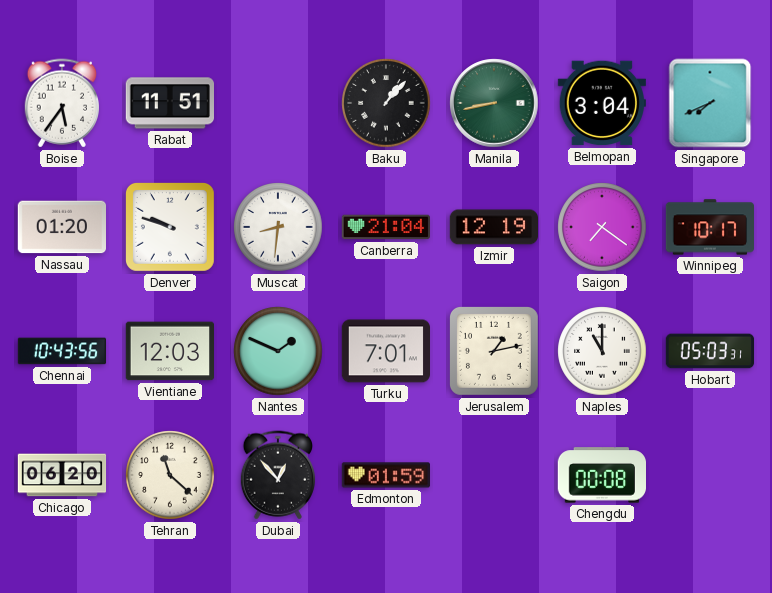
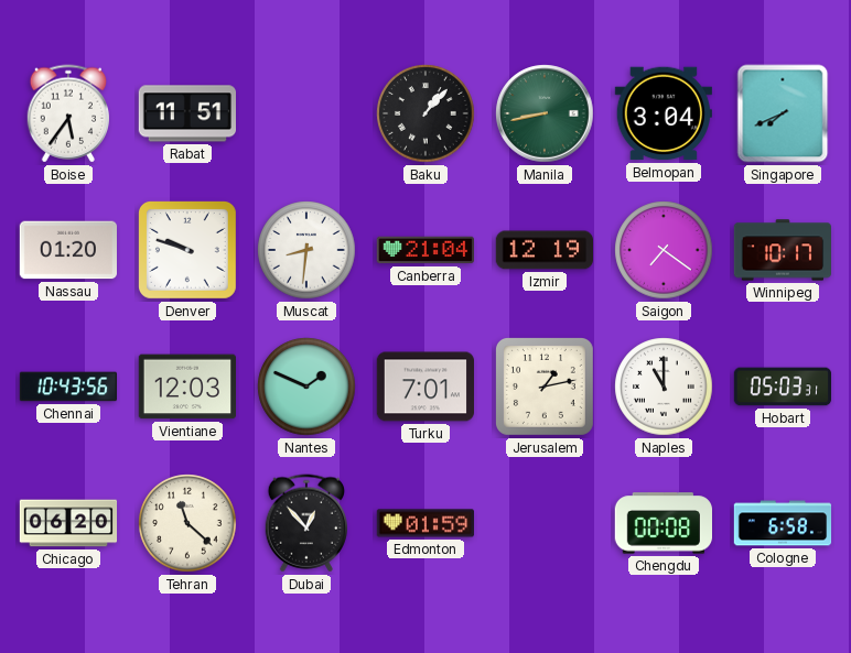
Cologne: none -> 6:58 (783, 523)
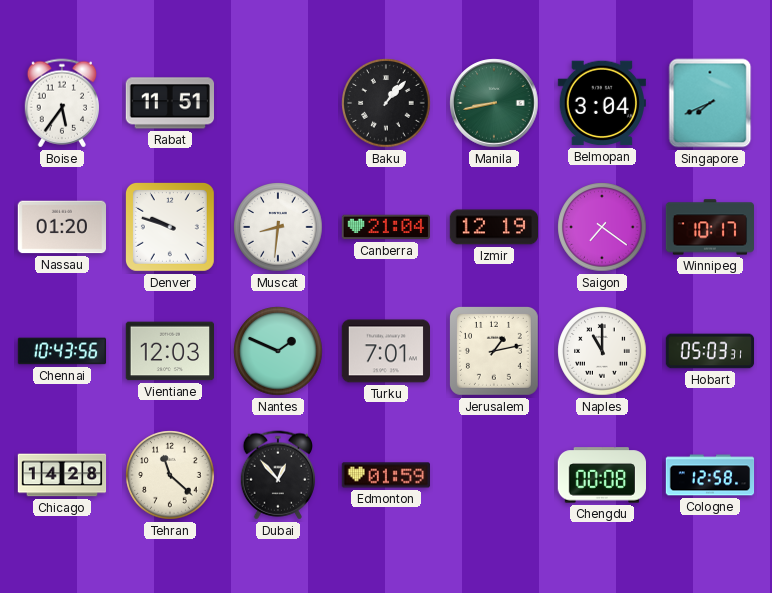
Chicago: 06:20 -> 14:28 (62, 475)
Cologne: 6:58 -> 12:58 (710, 475)
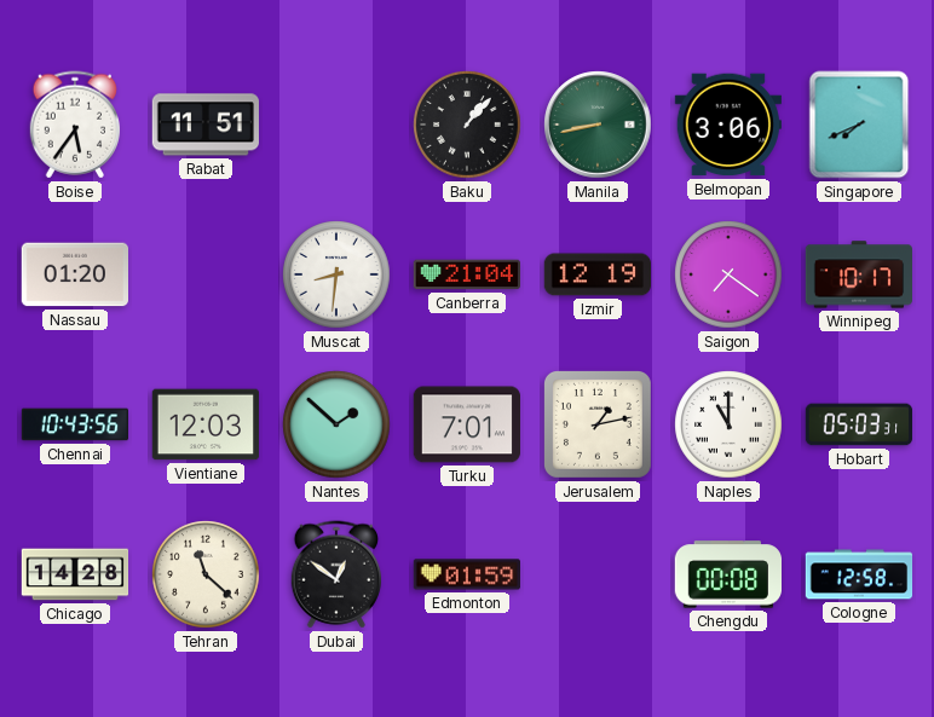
Belmopan: 3:04 -> 3:06 (728, 125)
Denver: 9:48 -> none (170, 227)
Nantes: 1:49 -> 1:52 (336, 424)
Dubai: 12:53 -> 12:51 (335, 574)
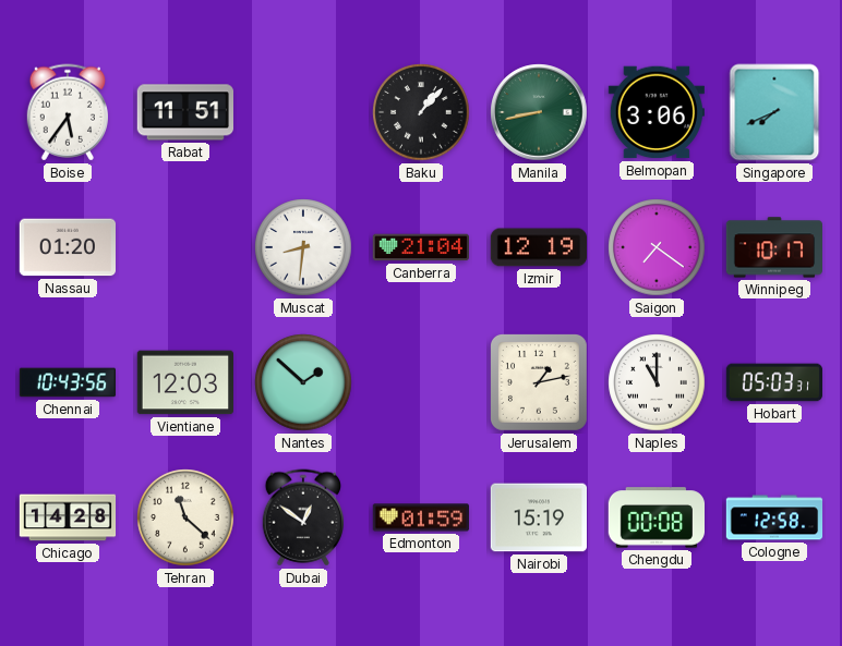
Turku: 7:01 -> none (466, 424)
Nairobi: none -> 15:19 (538, 517)
